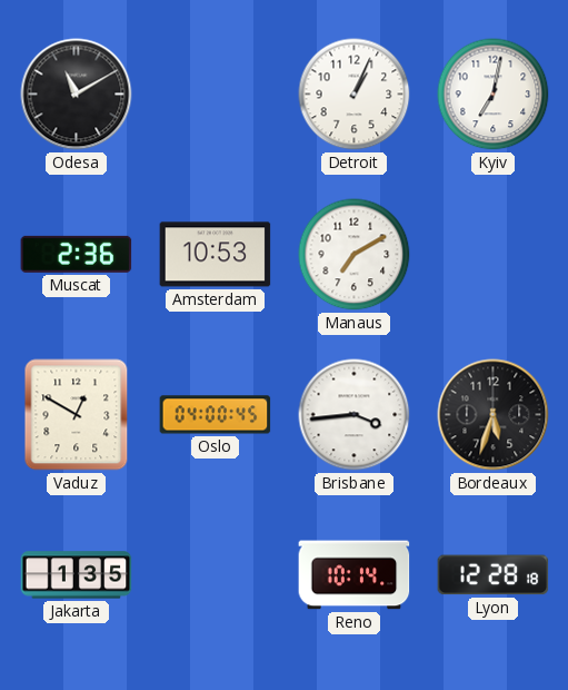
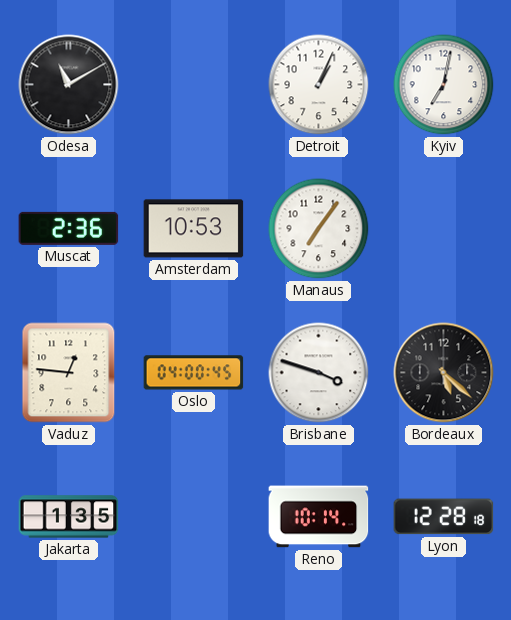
Manaus: 7:10 -> 7:06 (319, 229)
Vaduz: 12:50 -> 12:46 (69, 373)
Brisbane: 3:44 -> 3:48 (319, 373)
Bordeaux: 5:33 -> 5:22 (444, 373)
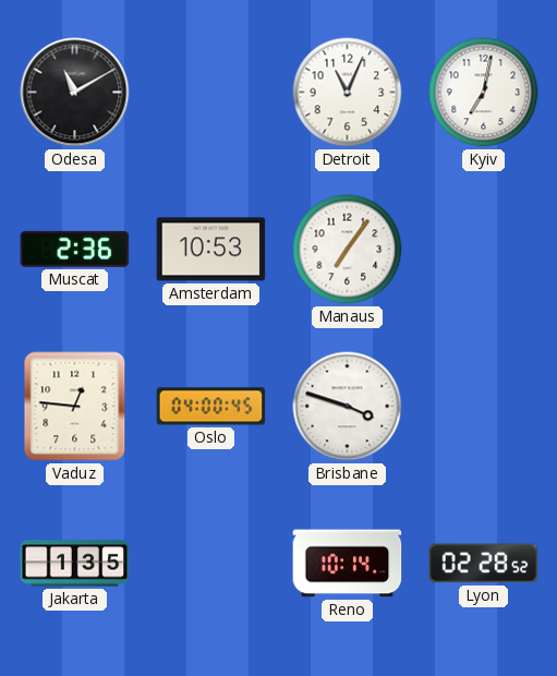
Detroit: 1:04 -> 11:04 (348, 93)
Bordeaux: 5:22 -> none (444, 373)
Lyon: 12:28 -> 02:28 (484, 564)
